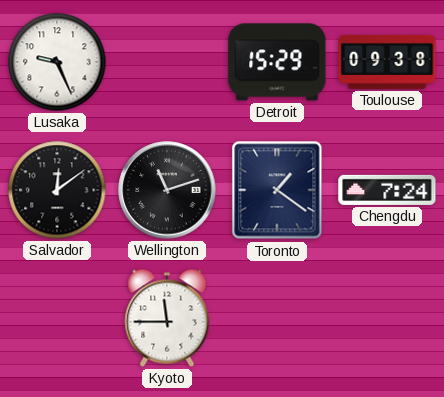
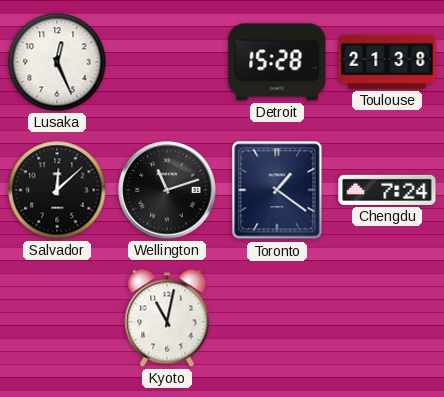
Lusaka: 9:26 -> 12:26 (57, 62)
Detroit: 15:29 -> 15:28 (277, 62)
Toulouse: 09:38 -> 21:38 (387, 62)
Salvador: 12:09 -> 12:08 (57, 190)
Kyoto: 11:45 -> 11:02 (167, 318)
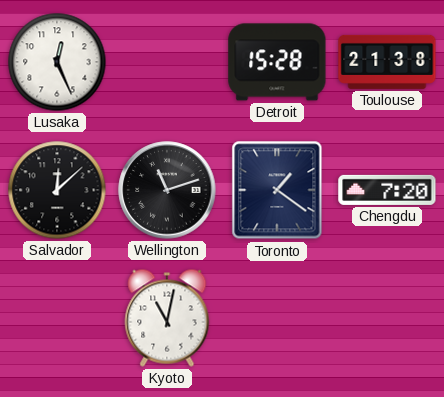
Chengdu: 7:24 -> 7:20 (387, 190)
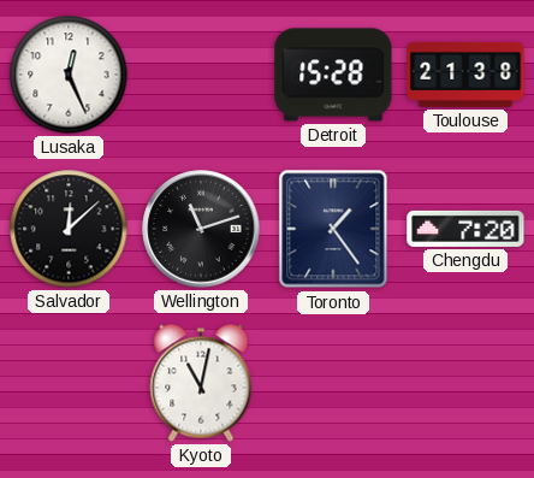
Toronto: 1:21 -> 1:24 (333, 229)
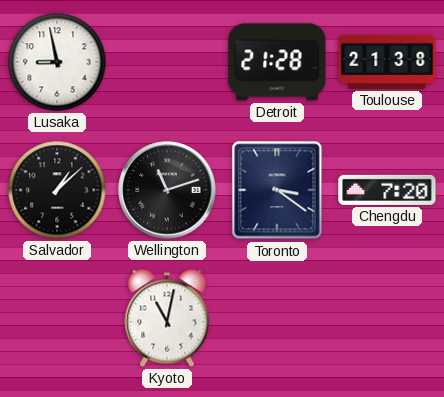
Lusaka: 12:26 -> 8:58 (57, 62)
Detroit: 15:28 -> 21:28 (277, 62)
Salvador: 12:08 -> 1:08 (57, 190)
Toronto: 1:24 -> 3:21 (277, 190)
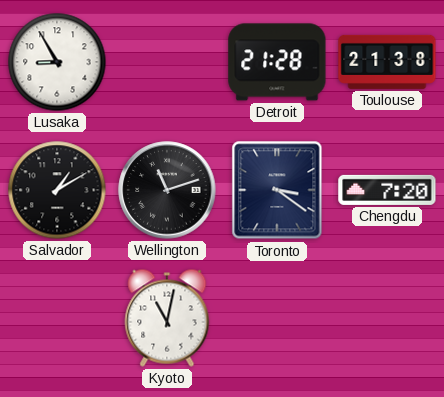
Lusaka: 8:58 -> 8:55 (57, 62)
Salvador: 1:08 -> 1:10 (57, 190)
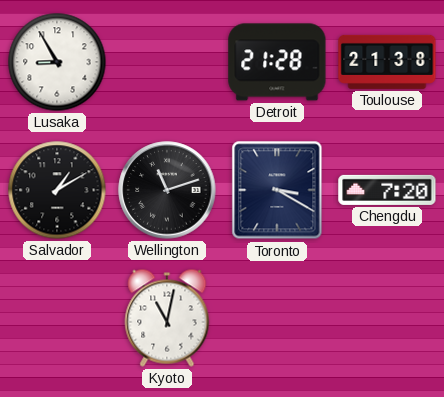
Toronto: 3:21 -> 3:20 (277, 190)
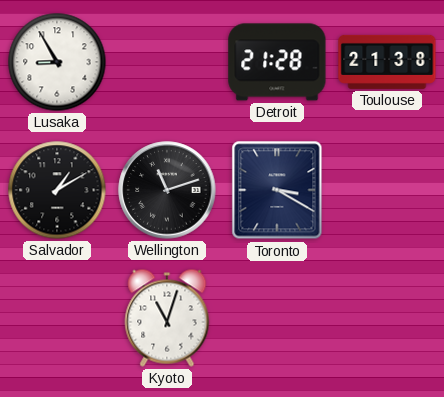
Chengdu: 7:20 -> none (387, 190)
Kyoto: 11:02 -> 11:03 (167, 318)
